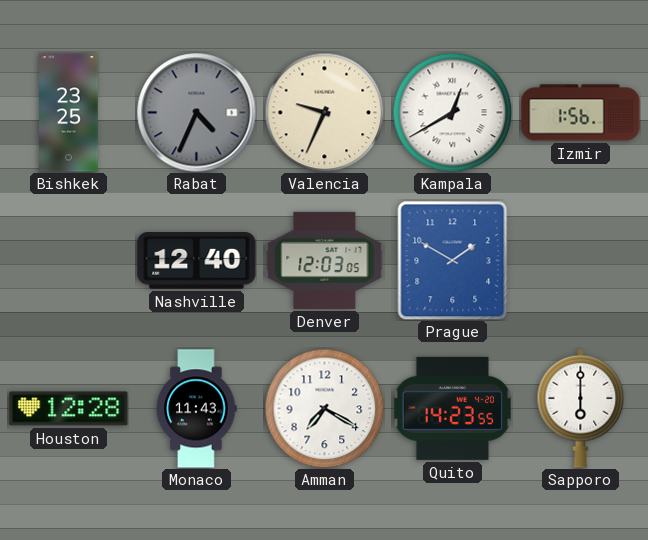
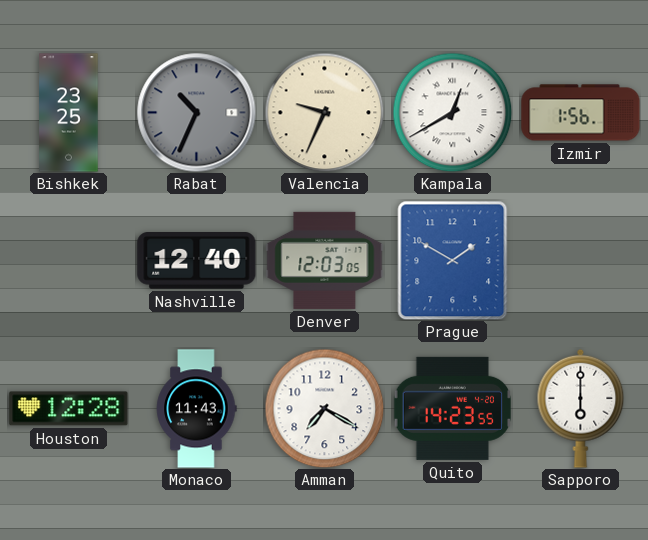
Rabat: 4:34 -> 10:34 (197, 113)
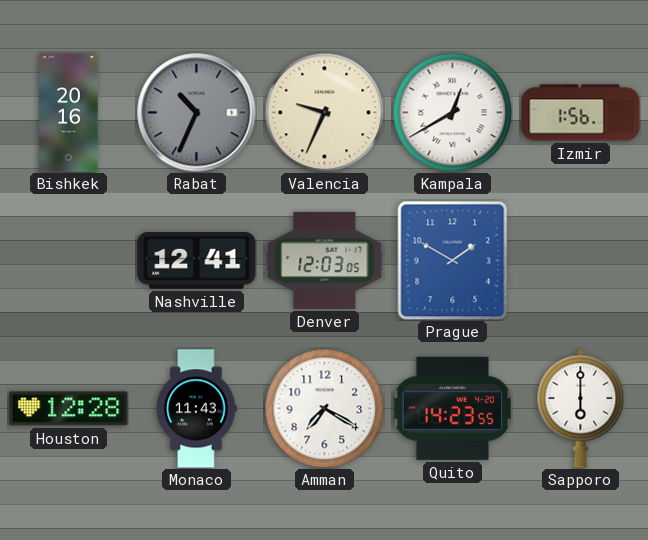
Bishkek: 23:25 -> 20:16 (69, 113)
Nashville: 12:40 -> 12:41 (197, 261)
